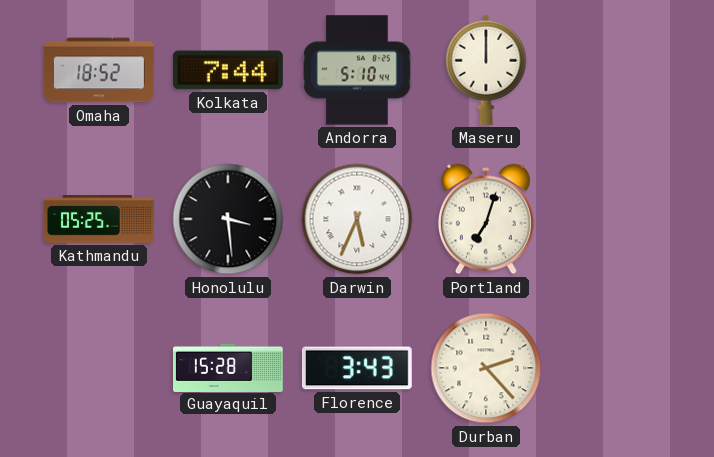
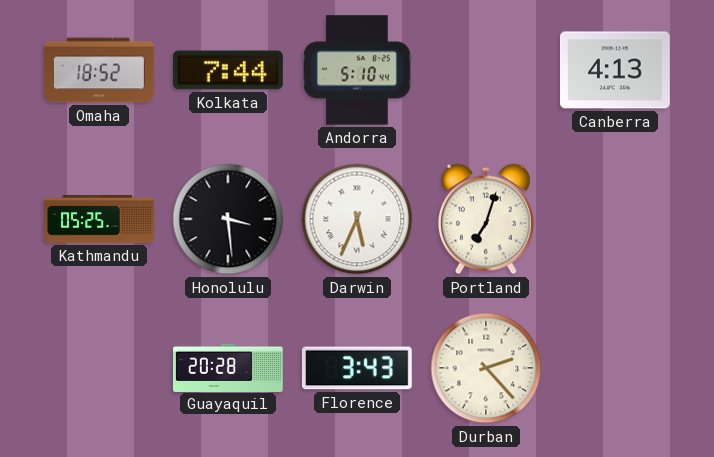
Maseru: 12:00 -> none (486, 70)
Canberra: none -> 4:13 (615, 70)
Guayaquil: 15:28 -> 20:28 (229, 367)
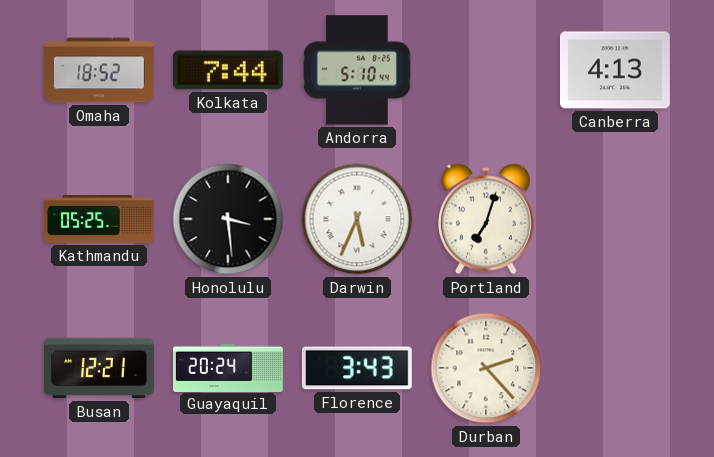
Busan: none -> 12:21 (100, 368)
Guayaquil: 20:28 -> 20:24 (229, 367)
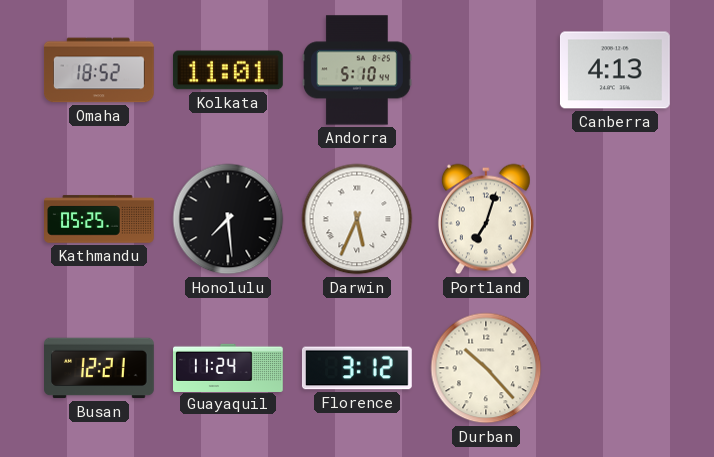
Kolkata: 7:44 -> 11:01 (228, 70)
Honolulu: 3:29 -> 7:29 (228, 219)
Guayaquil: 20:24 -> 11:24 (229, 367)
Florence: 3:43 -> 3:12 (357, 368)
Durban: 2:23 -> 10:23 (486, 368)
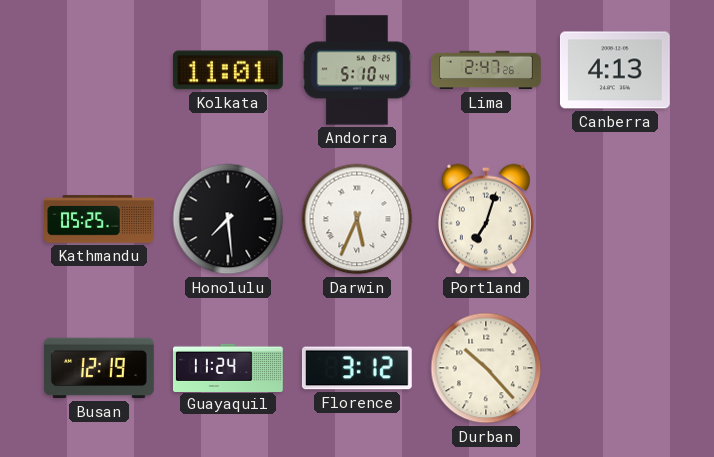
Omaha: 18:52 -> none (99, 70)
Lima: none -> 2:47 (486, 70)
Busan: 12:21 -> 12:19 (100, 368)
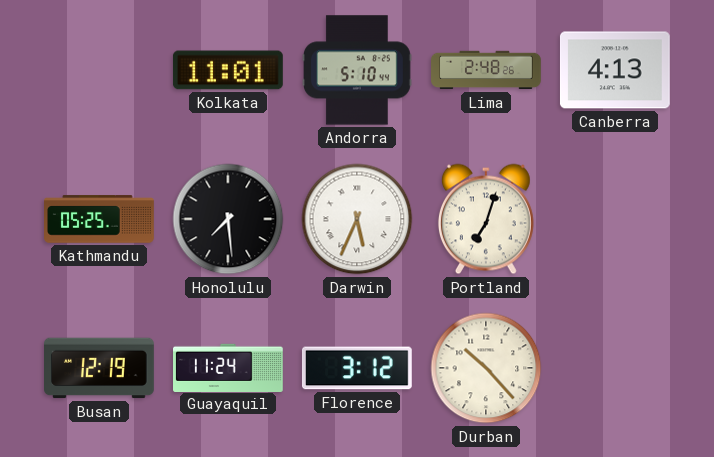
Lima: 2:47 -> 2:48 (486, 70)
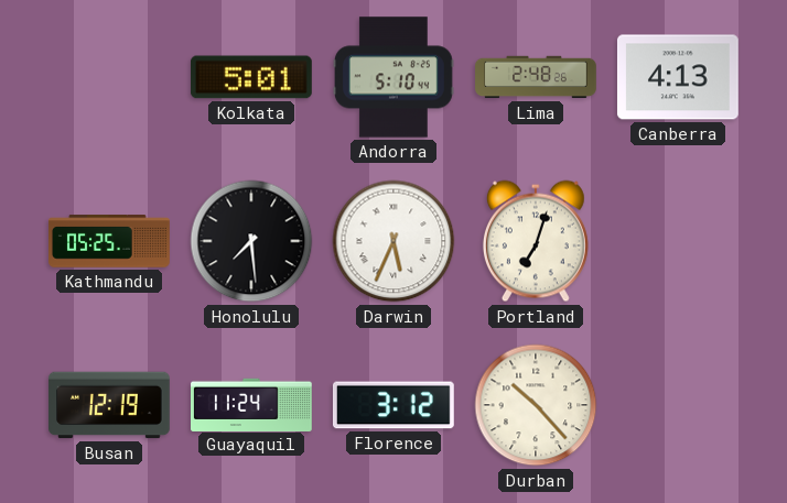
Kolkata: 11:01 -> 5:01 (251, 77)
